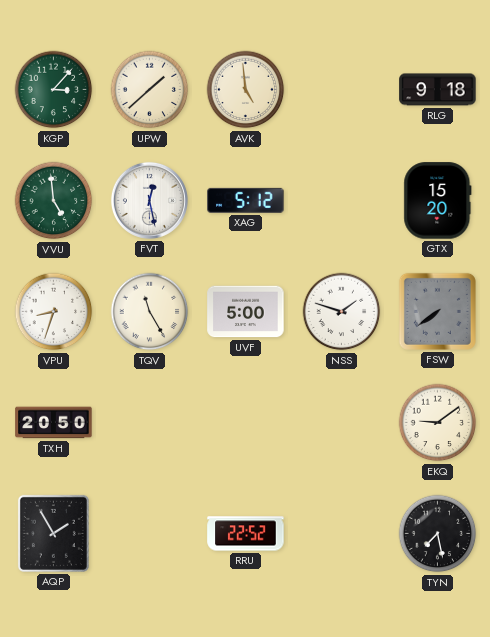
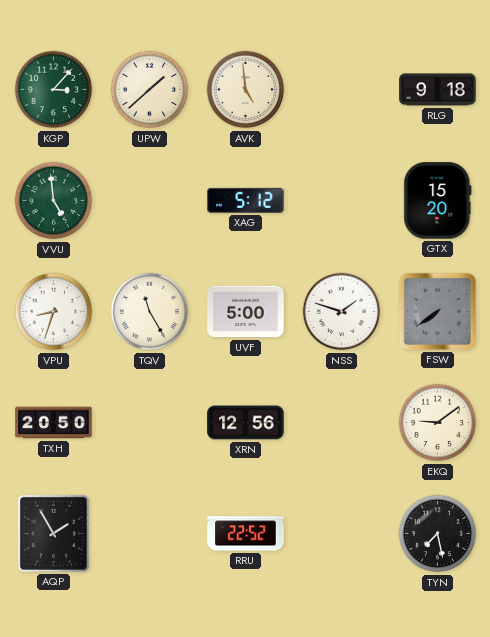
FVT: 12:28 -> none (149, 200)
XRN: none -> 12:56 (246, 423)
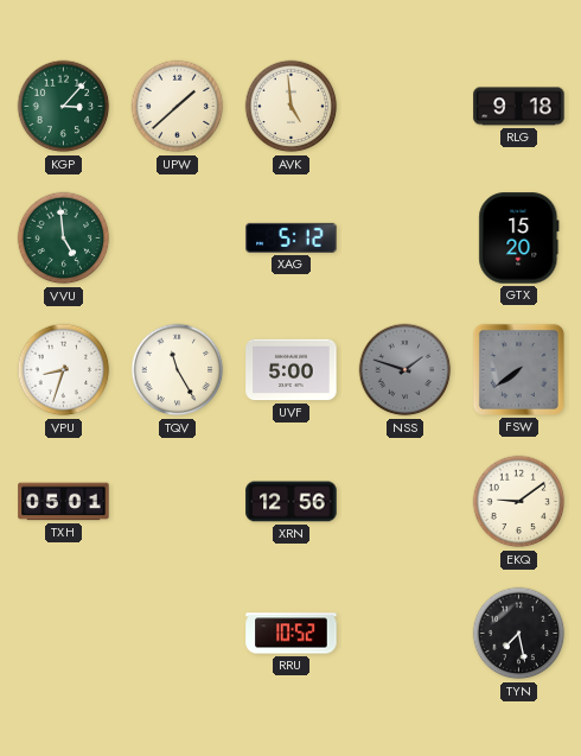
NSS dial: white -> grey (406, 370)
TXH: 20:50 -> 05:01 (64, 502)
AQP: 1:55 -> none (53, 533)
RRU: 22:52 -> 10:52 (292, 634)
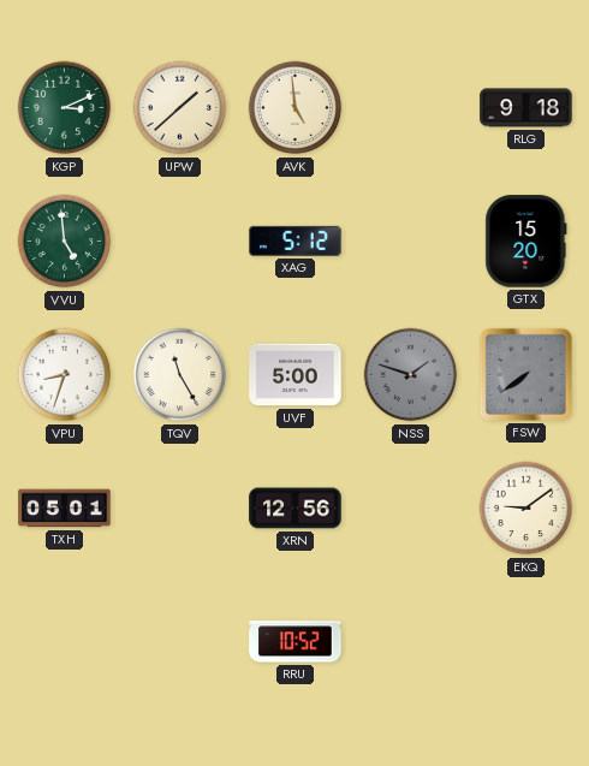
KGP: 3:07 -> 3:11 (65, 108)
TYN: 7:28 -> none (519, 634)
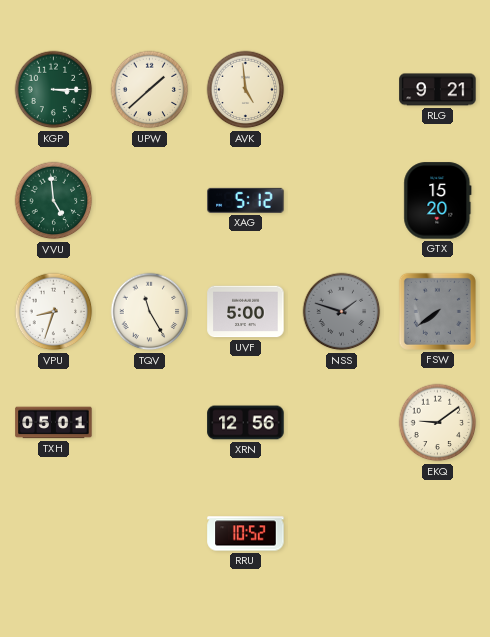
KGP: 3:11 -> 3:15 (54, 90)
RLG: 9:18 -> 9:21 (438, 90)
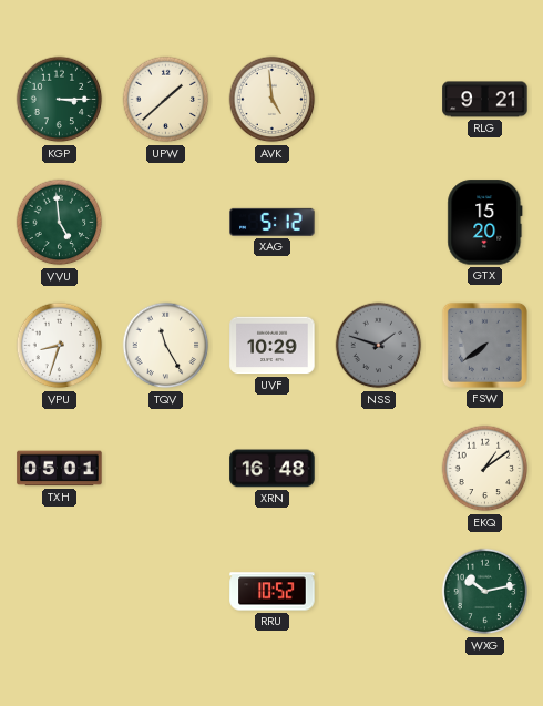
UVF: 5:00 -> 10:29 (273, 346)
XRN: 12:56 -> 16:48 (273, 469)
EKQ: 9:09 -> 1:09 (485, 469)
WXG: none -> 10:13 (485, 592)
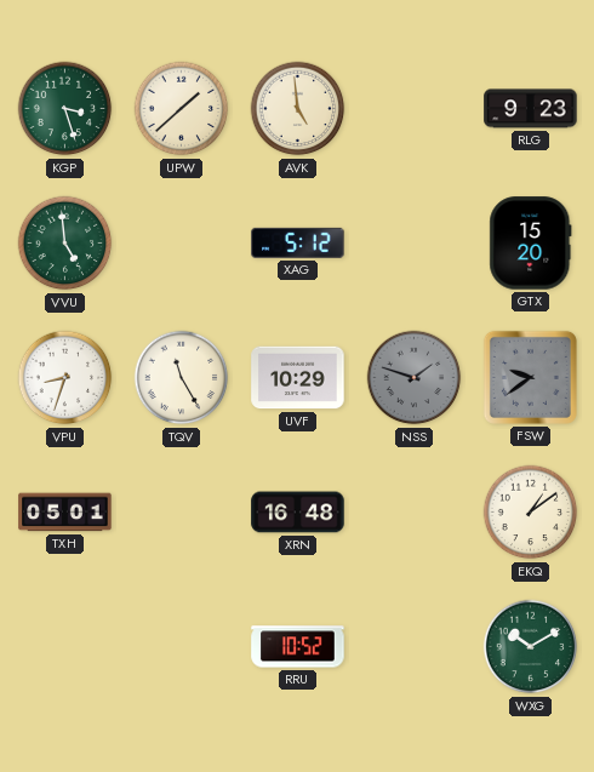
KGP: 3:15 -> 3:27 (65, 109)
RLG: 9:21 -> 9:23 (531, 109)
FSW: 7:39 -> 9:39 (530, 377)
WXG: 10:13 -> 10:10 (531, 647)
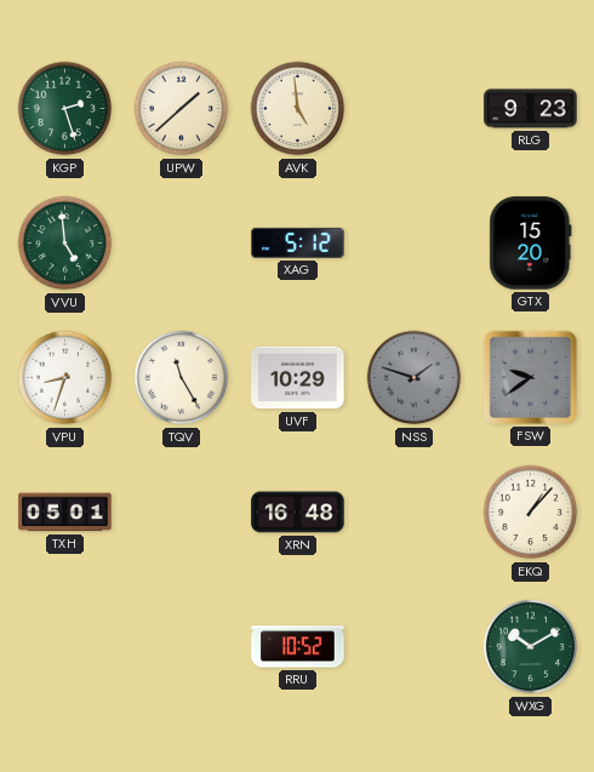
KGP: 3:27 -> 2:27 (65, 109)
EKQ: 1:09 -> 1:07 (531, 513)
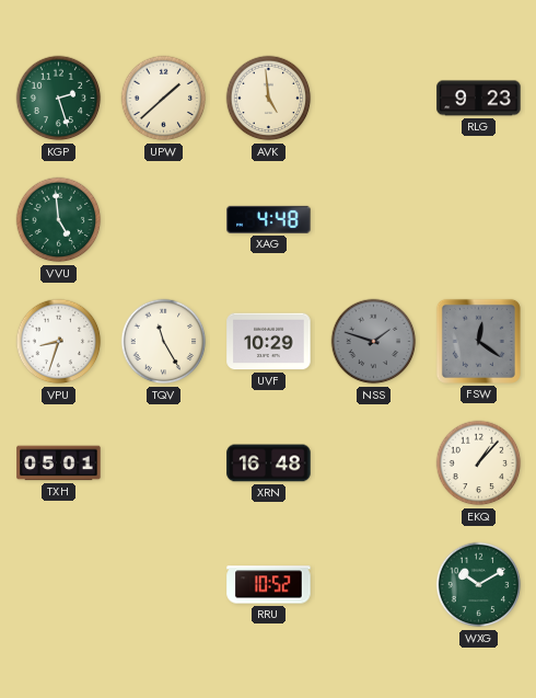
XAG: 5:12 -> 4:48 (269, 219)
GTX: 15:20 -> none (531, 244)
FSW: 9:39 -> 12:21 (478, 341)
